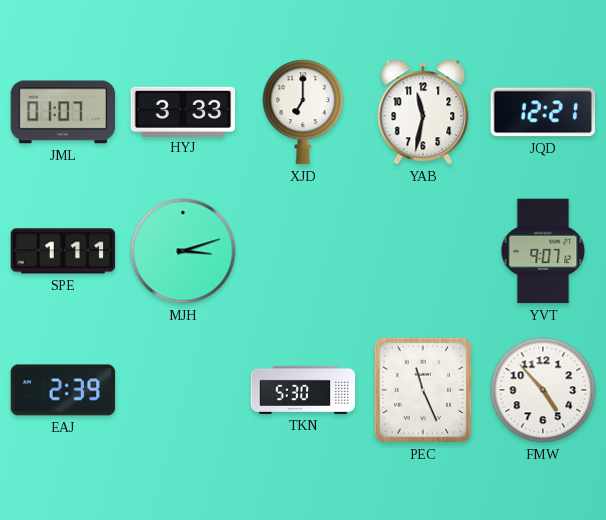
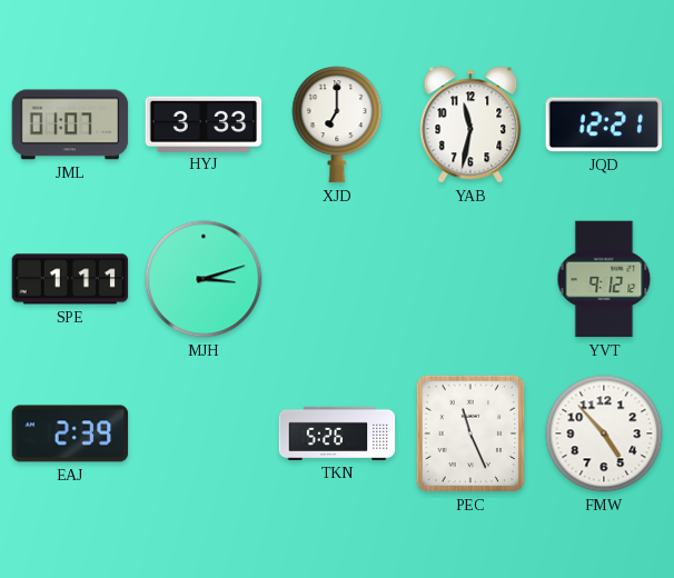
YVT: 9:07 -> 9:12 (604, 279)
TKN: 5:30 -> 5:26 (337, 433)
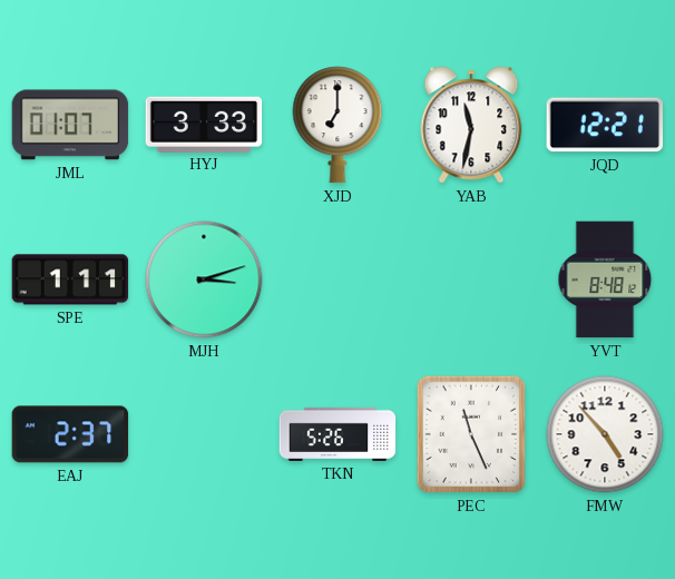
YVT: 9:12 -> 8:48 (605, 279)
EAJ: 2:39 -> 2:37 (70, 434)
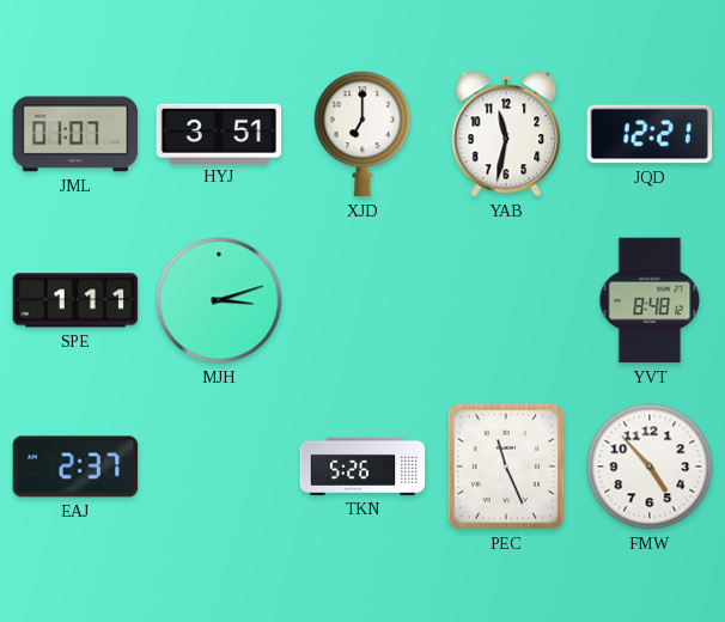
HYJ: 3:33 -> 3:51 (219, 133)
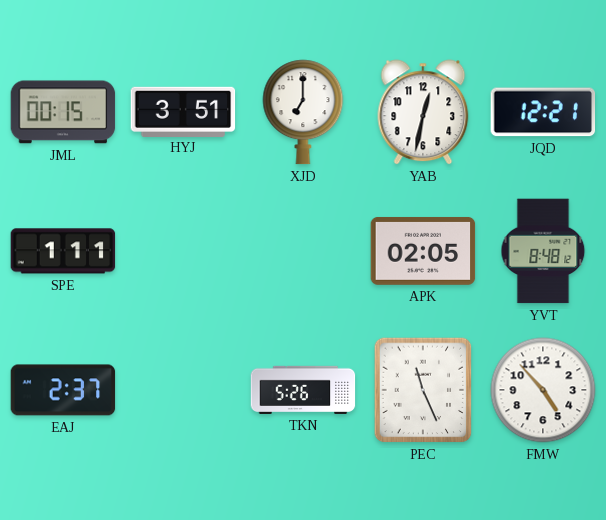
JML: 01:07 -> 00:15 (63, 112)
YAB: 11:32 -> 12:32 (423, 112)
MJH: 3:12 -> none (219, 300)
APK: none -> 02:05 (423, 251)
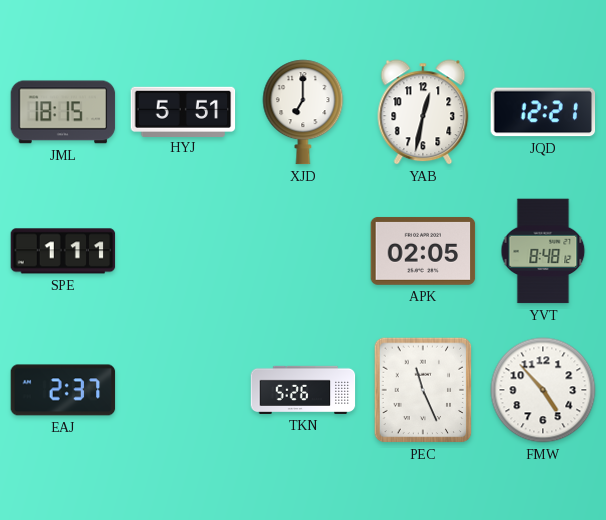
JML: 00:15 -> 18:15 (63, 112)
HYJ: 3:51 -> 5:51 (183, 111)
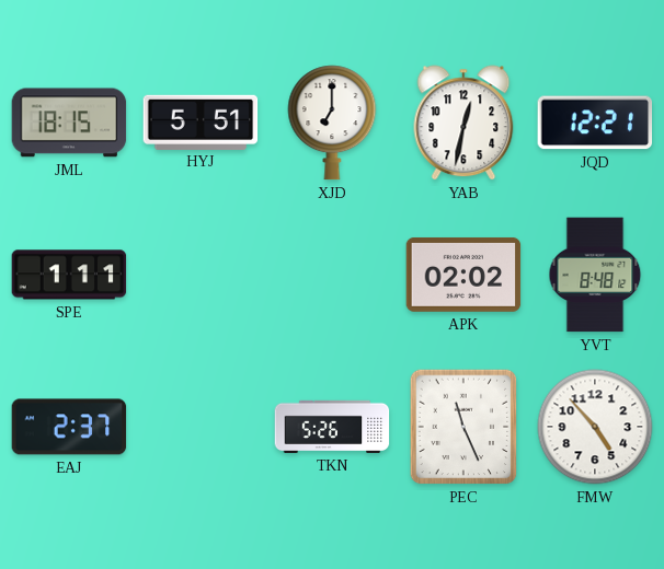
APK: 02:05 -> 02:02 (463, 275)
